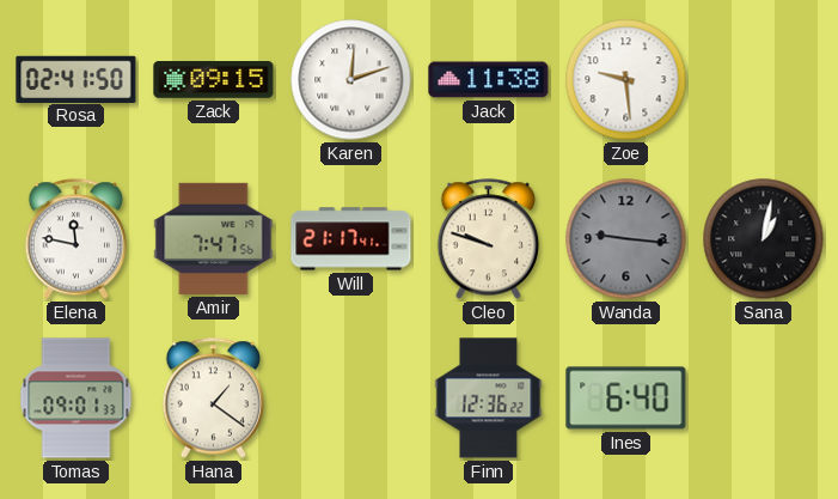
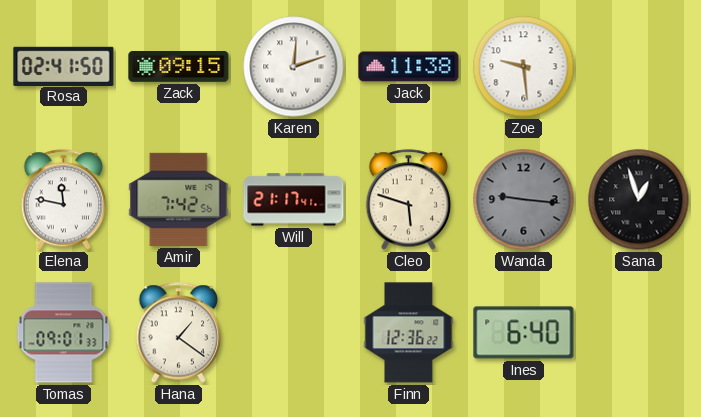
Amir: 7:47 -> 7:42 (179, 199)
Cleo: 9:48 -> 5:48 (409, 200)
Sana: 1:02 -> 12:57 (639, 200)
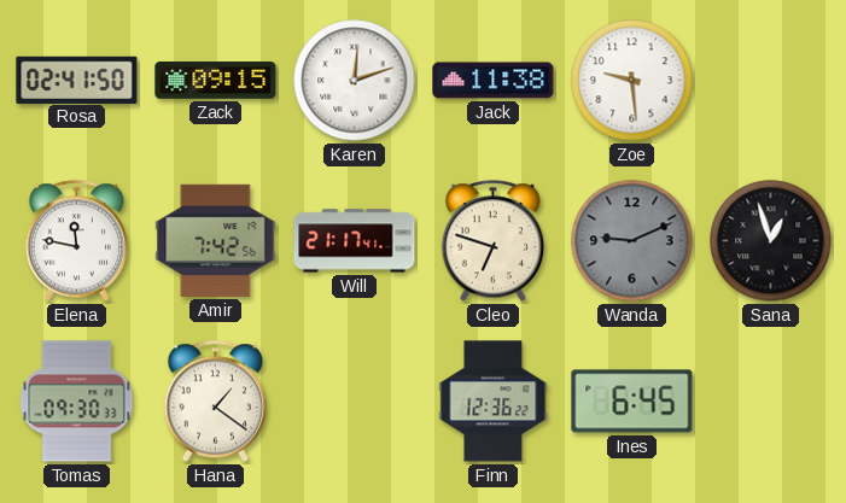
Cleo: 5:48 -> 6:48 (494, 241)
Wanda: 9:16 -> 9:11 (632, 241)
Tomas: 09:01 -> 09:30 (77, 402)
Ines: 6:40 -> 6:45 (632, 402)
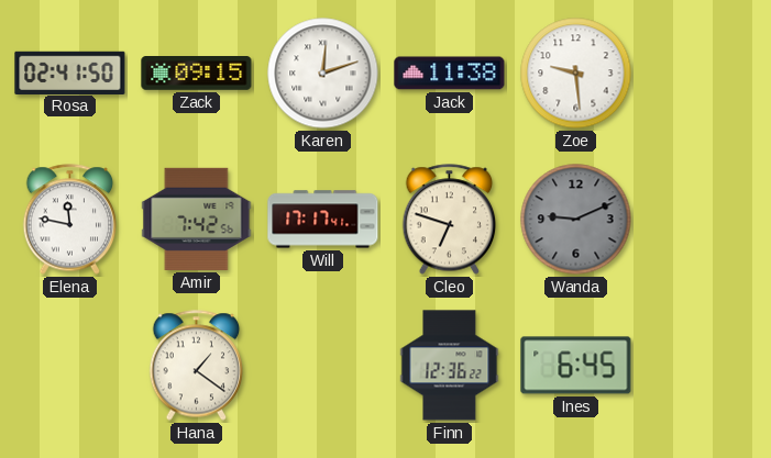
Will: 21:17 -> 17:17 (323, 220)
Sana: 12:57 -> none (771, 241)
Tomas: 09:30 -> none (77, 402)
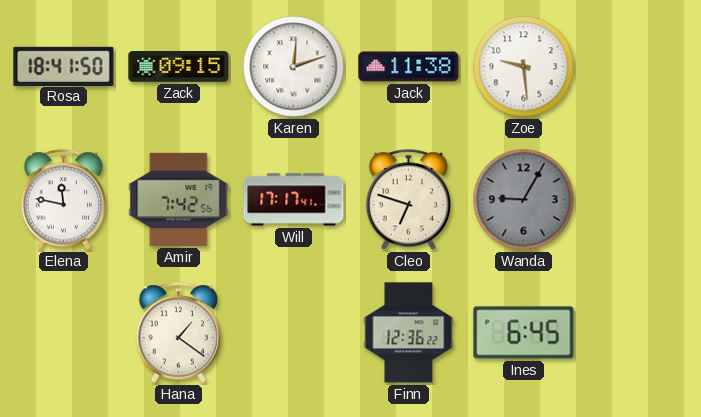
Rosa: 02:41 -> 18:41 (64, 66)
Wanda: 9:11 -> 9:05 (524, 200)
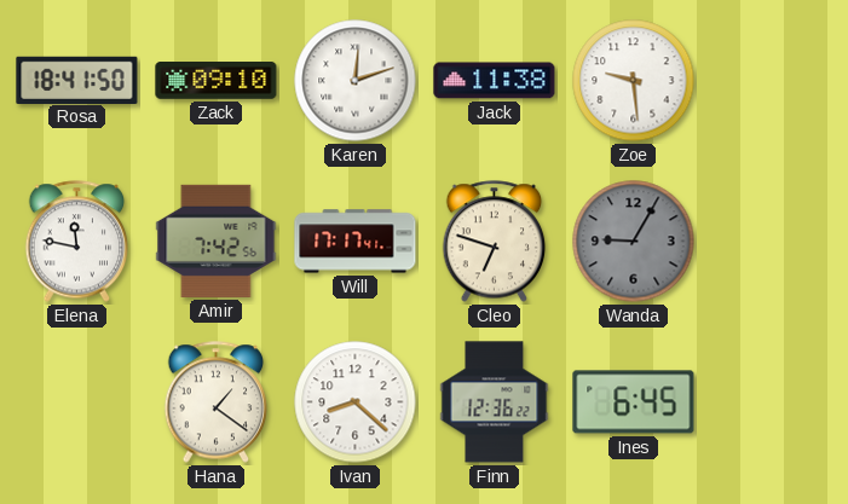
Zack: 09:15 -> 09:10 (217, 81)
Ivan: none -> 8:22 (356, 402)
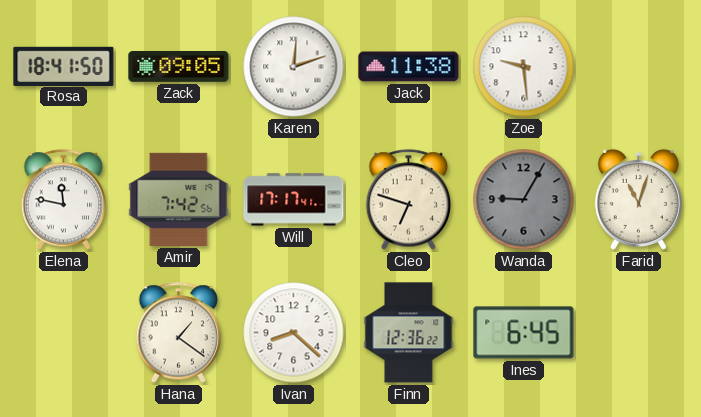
Zack: 09:10 -> 09:05 (179, 67)
Farid: none -> 11:03 (638, 199)
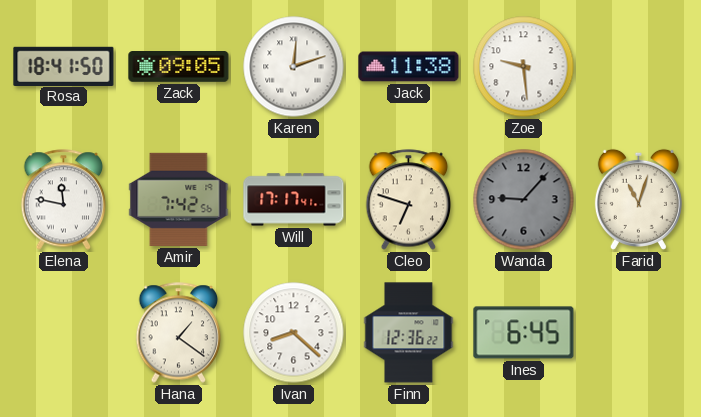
Wanda: 9:05 -> 9:07 (524, 200)
